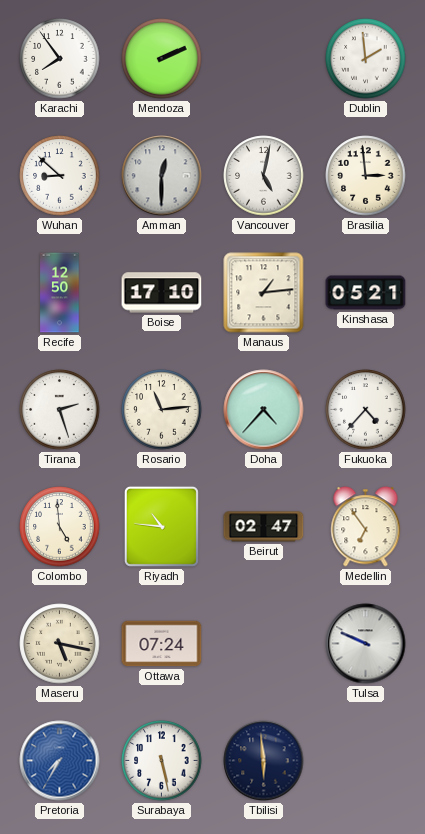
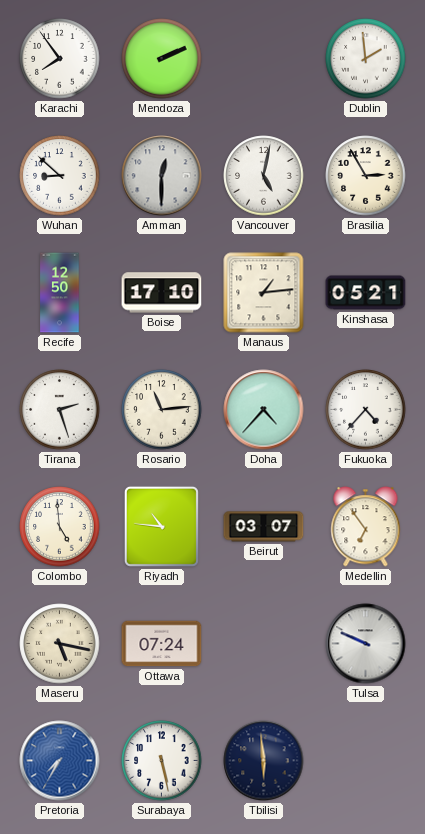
Brasilia: 2:59 -> 2:55 (366, 176)
Beirut: 02:47 -> 03:07 (264, 527)
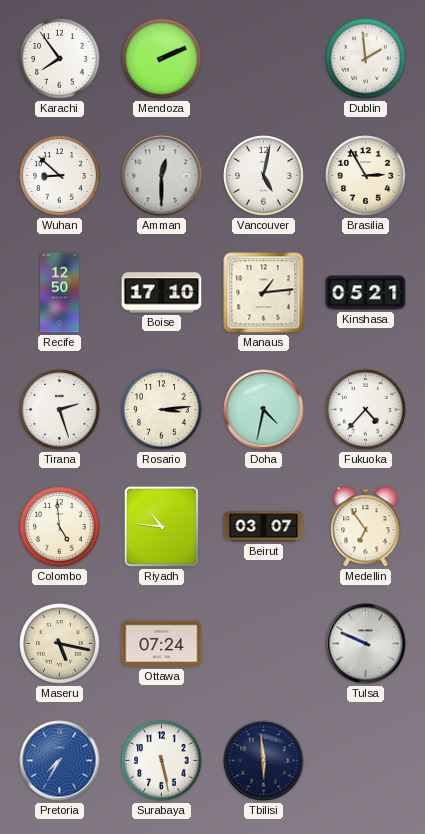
Rosario: 11:14 -> 3:14 (162, 410)
Doha: 4:37 -> 4:32 (264, 410)
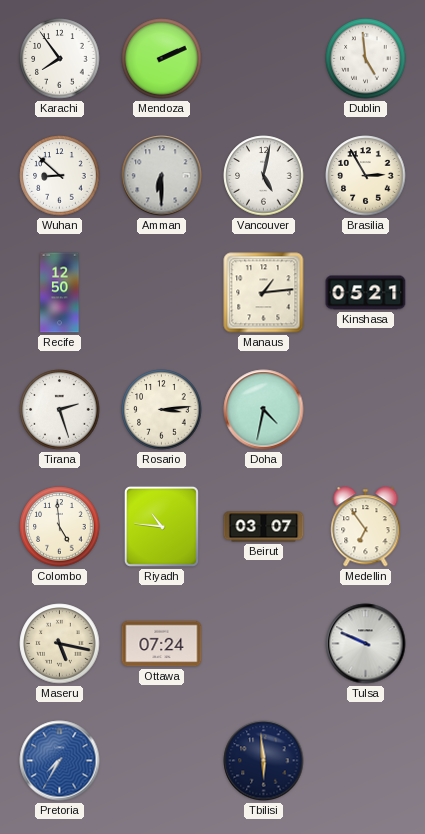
Dublin: 1:59 -> 4:59 (366, 59)
Amman: 12:30 -> 6:30 (162, 176)
Boise: 17:10 -> none (162, 293)
Fukuoka: 4:37 -> none (366, 410)
Surabaya: 5:28 -> none (162, 761)
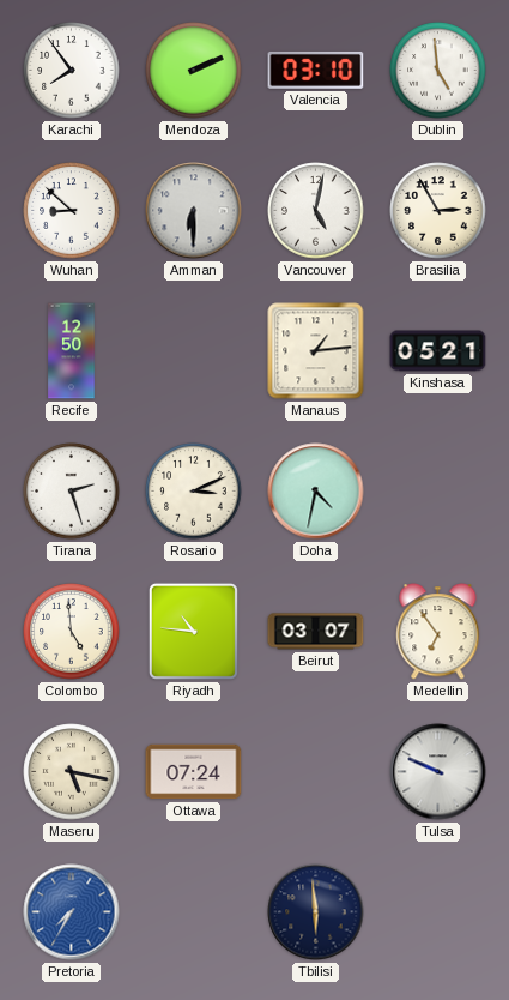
Valencia: none -> 03:10 (316, 70)
Rosario: 3:14 -> 3:11 (194, 492)
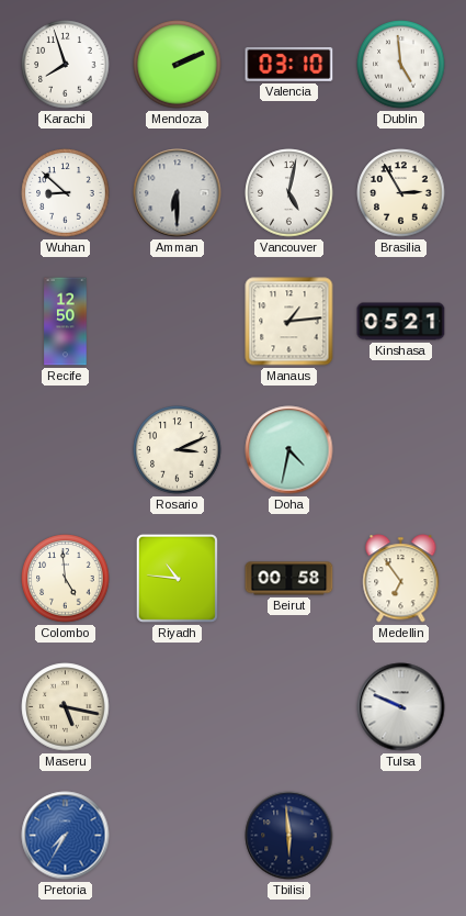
Karachi: 7:54 -> 7:57 (66, 65)
Tirana: 2:27 -> none (72, 492)
Beirut: 03:07 -> 00:58 (289, 579)
Ottawa: 07:24 -> none (194, 772)
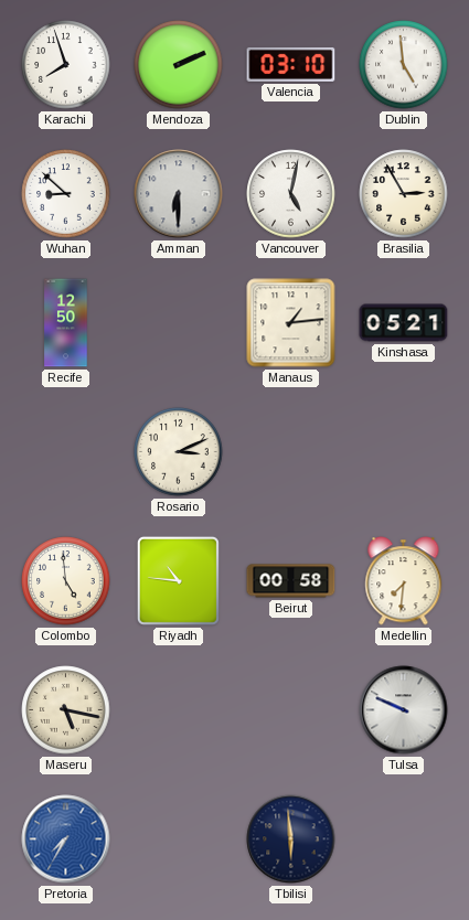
Doha: 4:32 -> none (289, 450)
Medellin: 6:54 -> 7:31 (404, 581)
